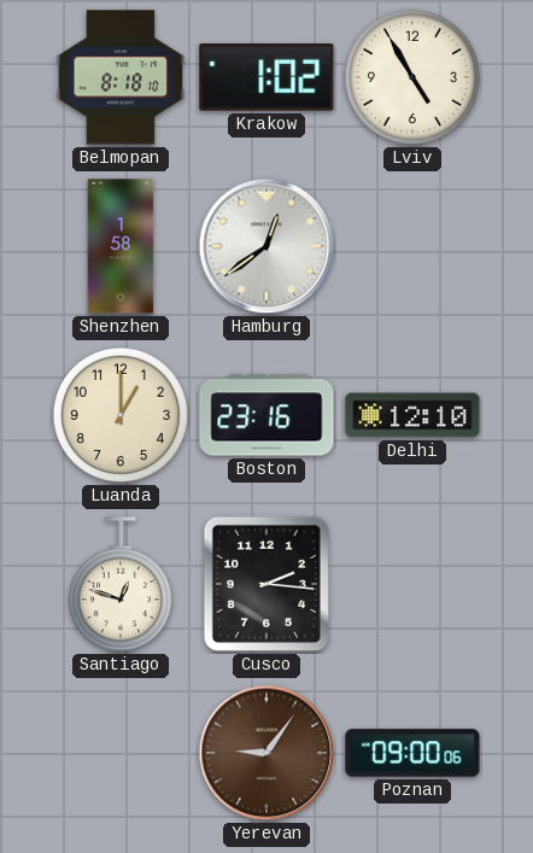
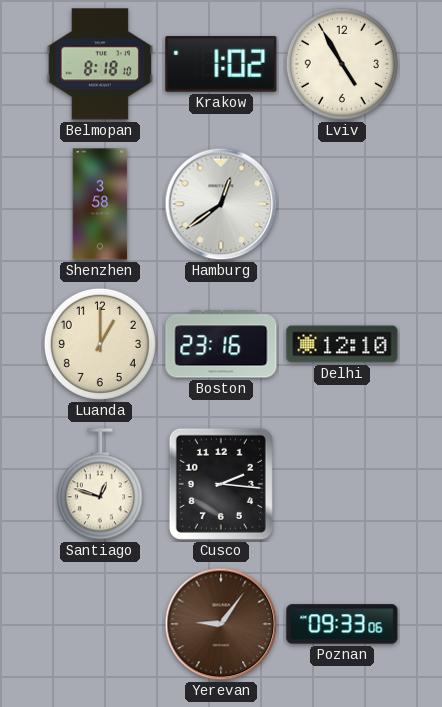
Shenzhen: 1:58 -> 3:58 (100, 204)
Poznan: 09:00 -> 09:33 (342, 624)
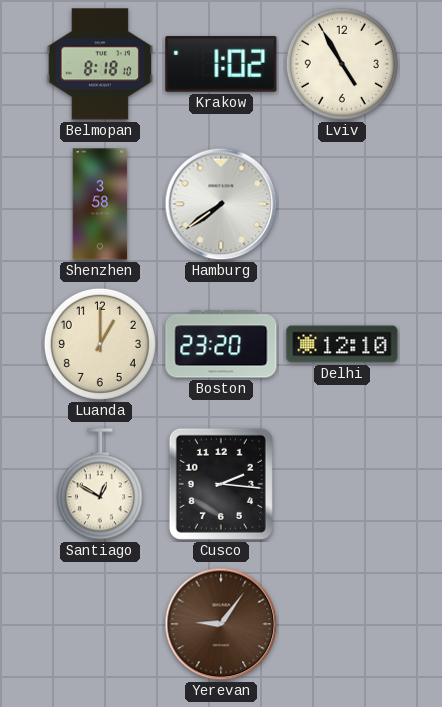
Hamburg: 12:39 -> 7:39 (221, 204)
Boston: 23:16 -> 23:20 (221, 344)
Santiago: 12:48 -> 12:50 (100, 485)
Poznan: 09:33 -> none (342, 624)
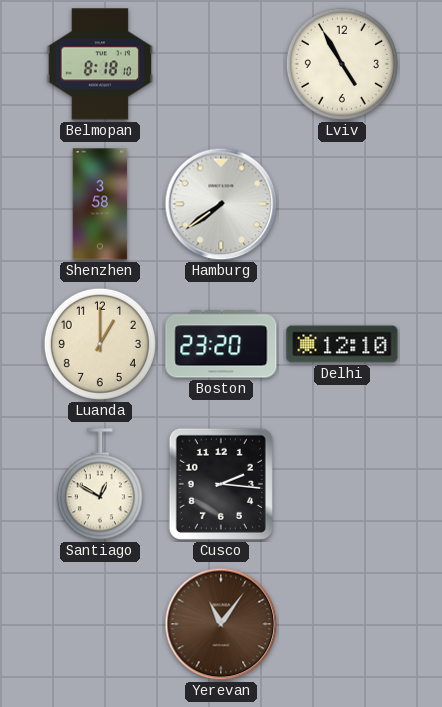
Krakow: 1:02 -> none (221, 64)
Yerevan: 9:06 -> 11:06 (221, 624)
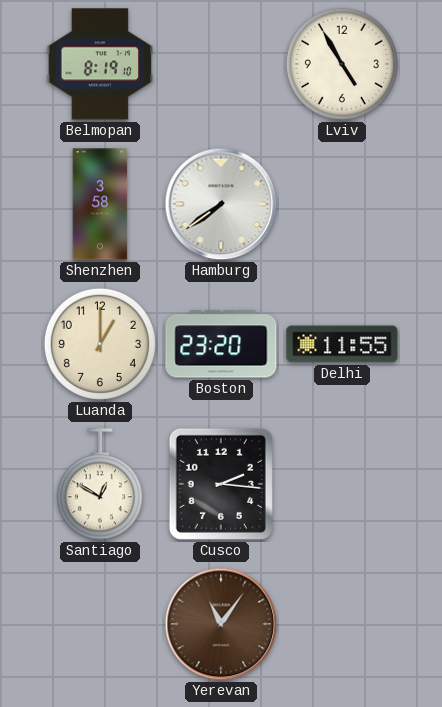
Belmopan: 8:18 -> 8:19 (99, 64)
Delhi: 12:10 -> 11:55 (342, 344)
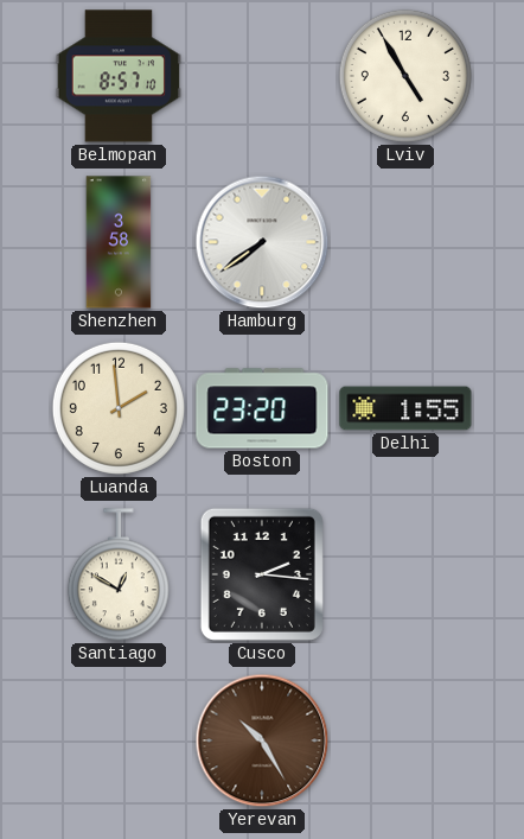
Belmopan: 8:19 -> 8:57 (117, 76)
Luanda: 1:00 -> 1:59 (119, 408)
Delhi: 11:55 -> 1:55 (405, 408)
Yerevan: 11:06 -> 10:25 (262, 741)
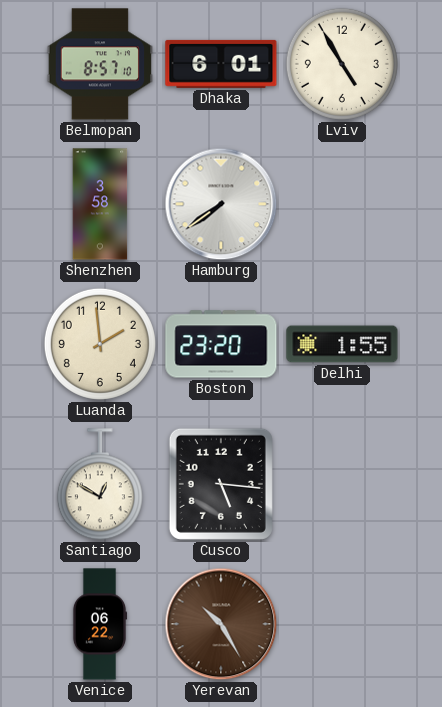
Dhaka: none -> 6:01 (221, 64)
Cusco: 2:16 -> 5:16 (221, 484)
Venice: none -> 06:22 (100, 624)
